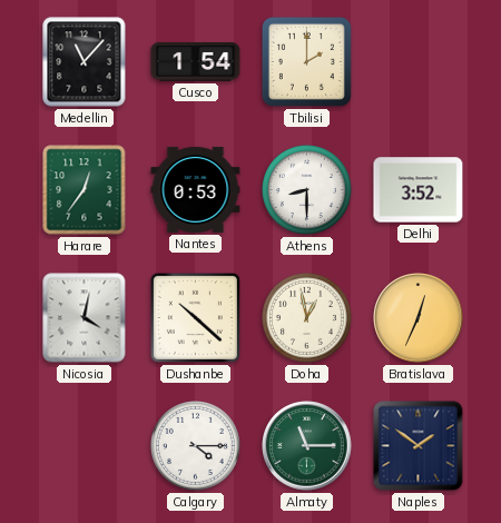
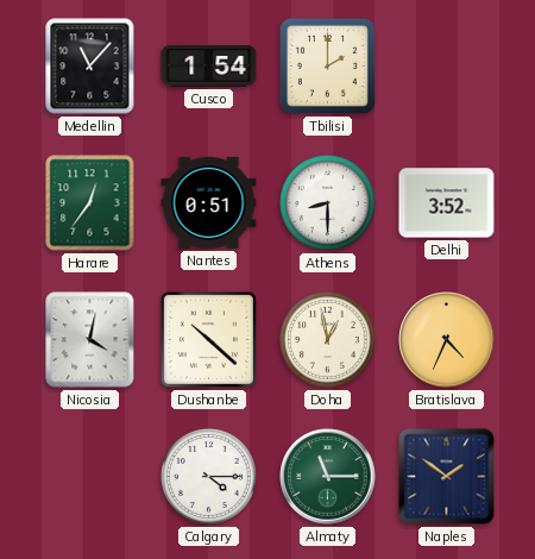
Nantes: 0:53 -> 0:51 (209, 202)
Bratislava: 12:34 -> 4:34 (447, 340)
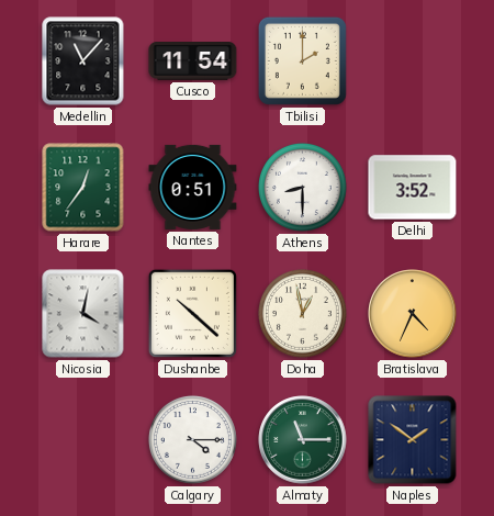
Cusco: 1:54 -> 11:54 (193, 61)
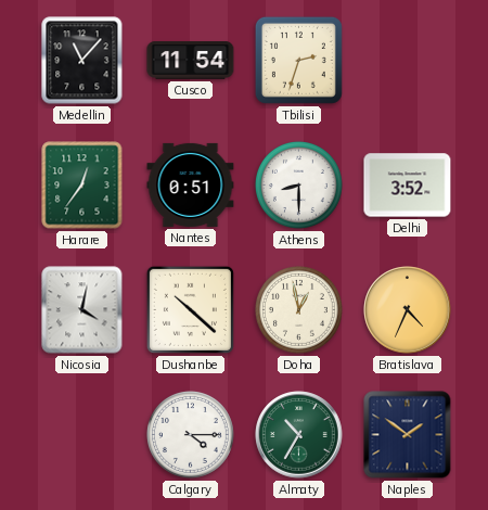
Tbilisi: 2:00 -> 2:33 (298, 60)
Almaty: 11:15 -> 10:35 (299, 435)
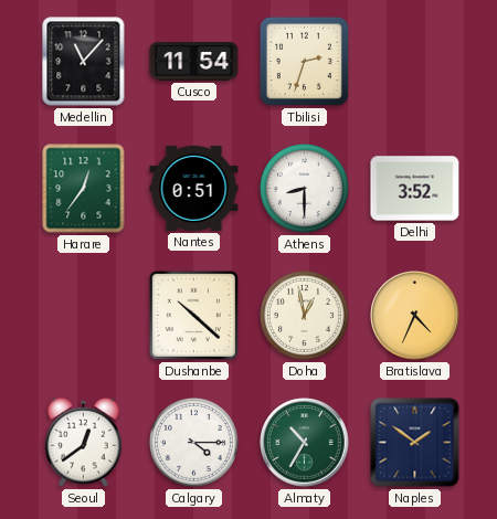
Nicosia: 4:02 -> none (82, 310)
Seoul: none -> 12:39 (84, 442)
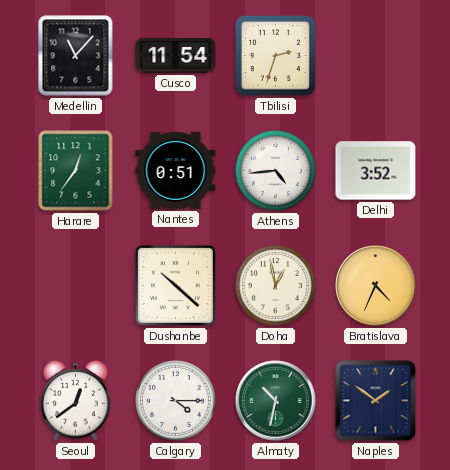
Athens: 8:30 -> 4:44 (275, 170)
Almaty: 10:35 -> 10:32 (276, 401)
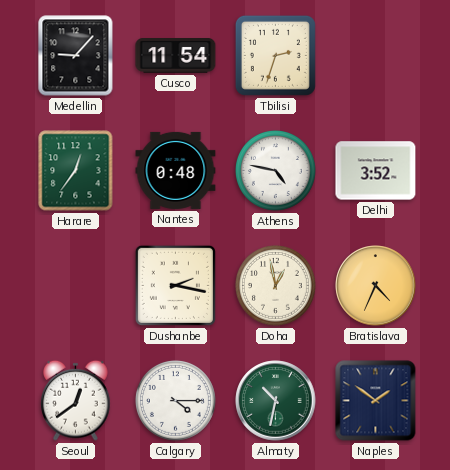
Medellin: 11:07 -> 9:07 (76, 56)
Nantes: 0:51 -> 0:48 (176, 170)
Athens: 4:44 -> 4:47 (275, 170)
Dushanbe: 10:22 -> 2:17 (175, 285)
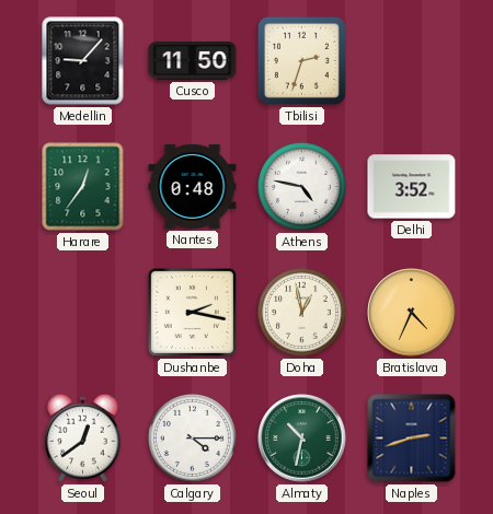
Cusco: 11:54 -> 11:50 (193, 61)
Naples: 1:51 -> 2:42 (412, 439)
